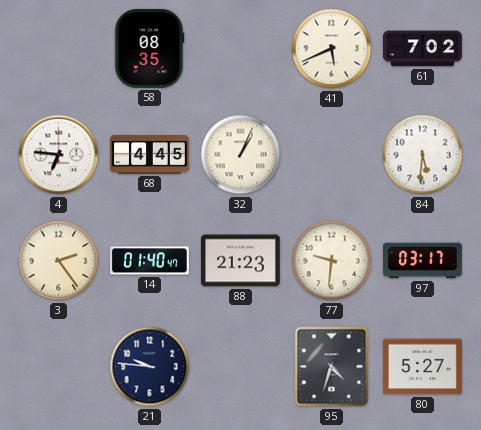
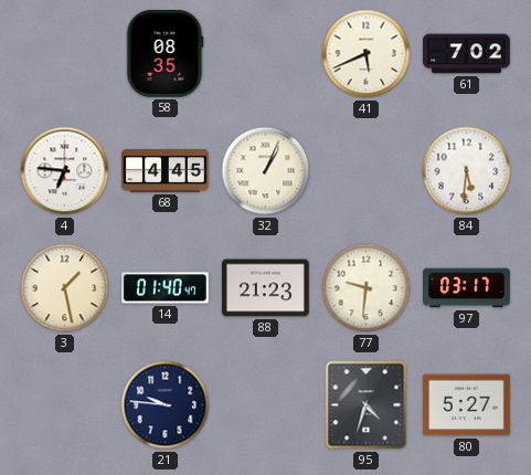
3: 2:24 -> 1:28 (65, 288)
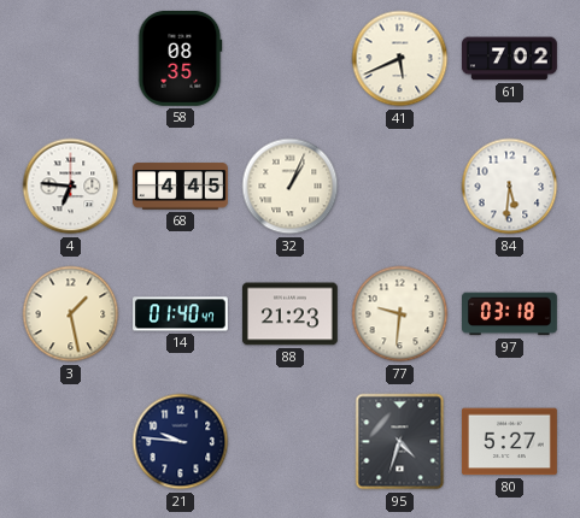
97: 03:17 -> 03:18 (510, 314)
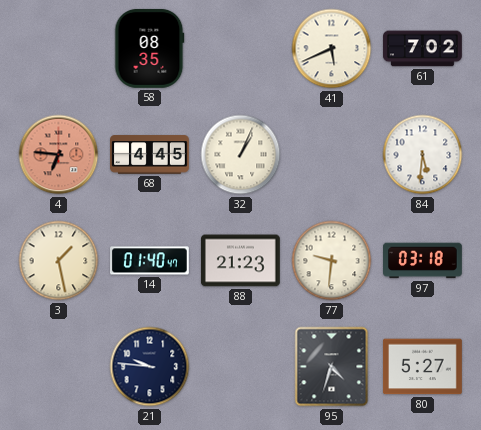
4 dial: white -> salmon (59, 155)
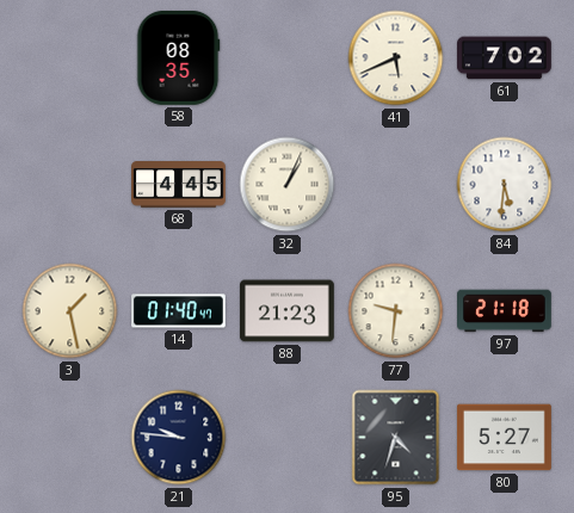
4: 6:46 -> none (59, 155)
97: 03:18 -> 21:18 (505, 311)
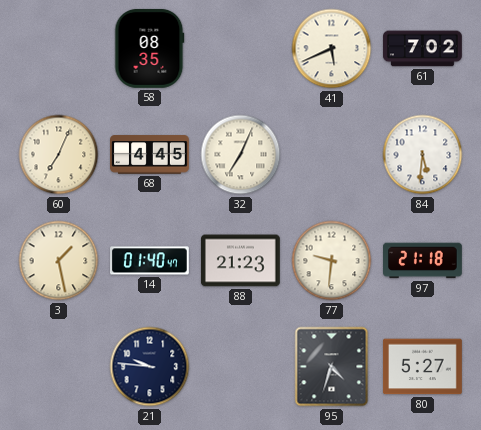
60: none -> 7:04 (59, 155)
32: 1:04 -> 7:04 (241, 155)
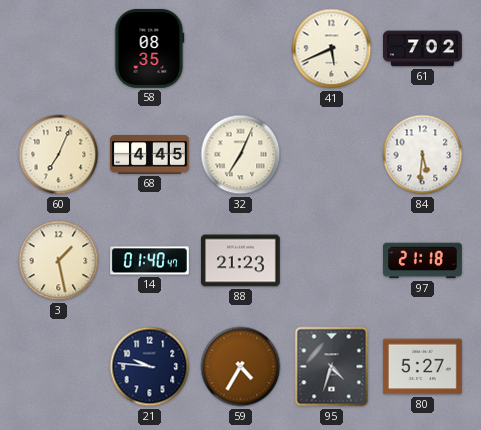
77: 9:31 -> none (332, 261)
59: none -> 4:35 (241, 367)
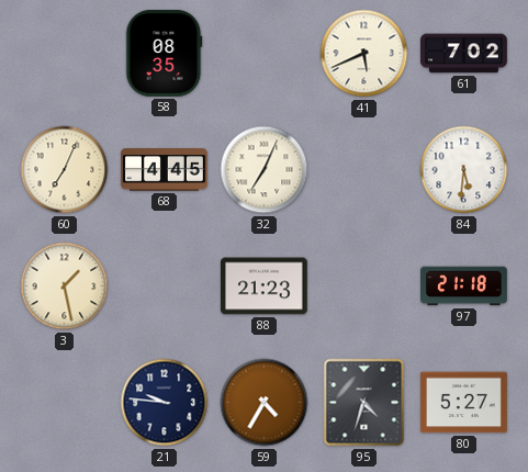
14: 01:40 -> none (150, 261)
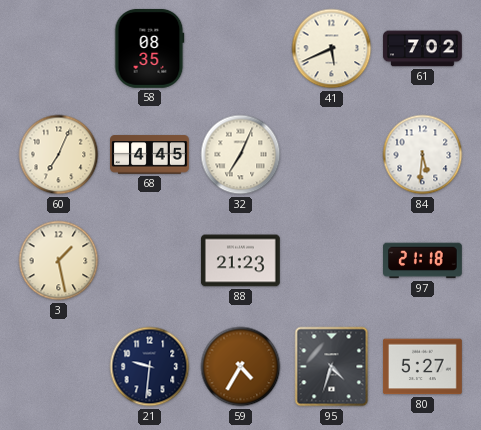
21: 9:46 -> 9:31 (150, 367)
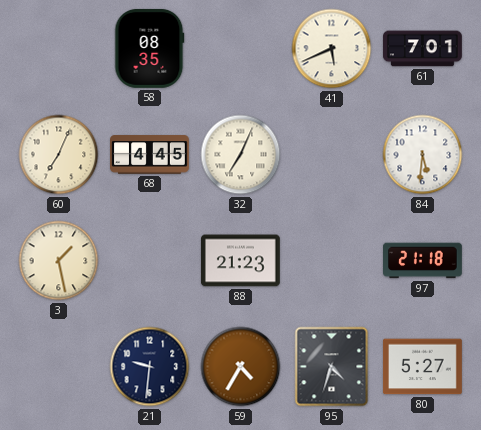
61: 7:02 -> 7:01 (423, 49)
